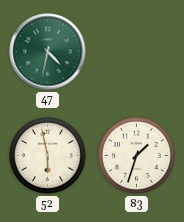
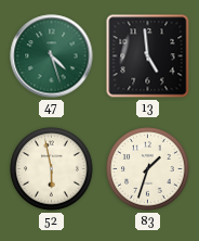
47: 4:32 -> 4:27 (52, 56)
13: none -> 4:59 (148, 56)
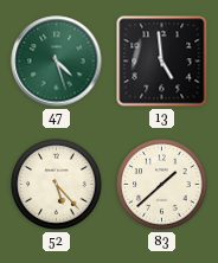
52: 5:58 -> 5:23 (57, 185)
83: 1:33 -> 1:38 (162, 185)
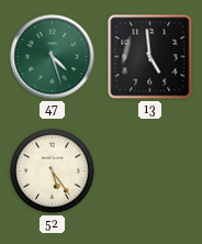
52: 5:23 -> 5:24 (53, 171)
83: 1:38 -> none (162, 185)
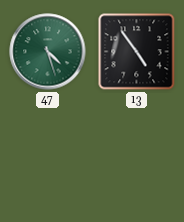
13: 4:59 -> 4:54 (137, 52)
52: 5:24 -> none (53, 171)
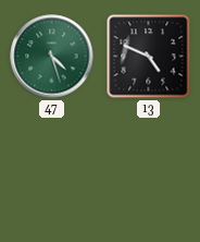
13: 4:54 -> 4:49 (149, 57)
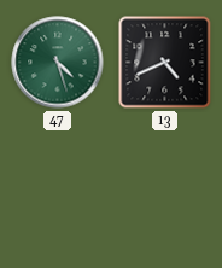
13: 4:49 -> 4:41 (165, 63)
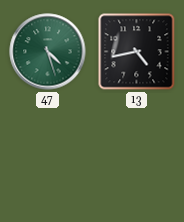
13: 4:41 -> 4:43 (137, 52)
